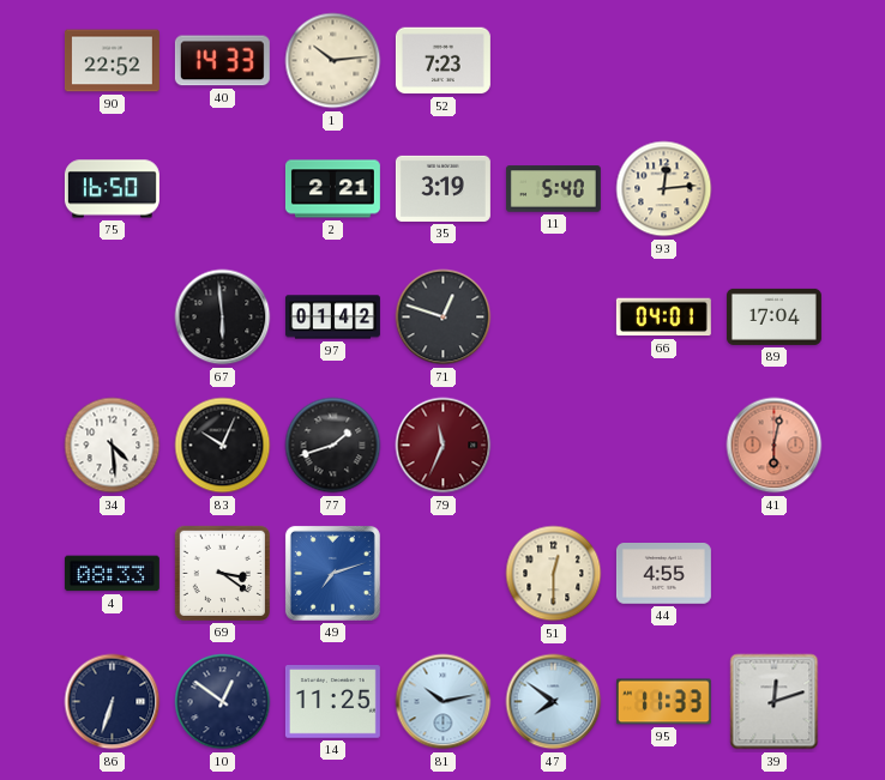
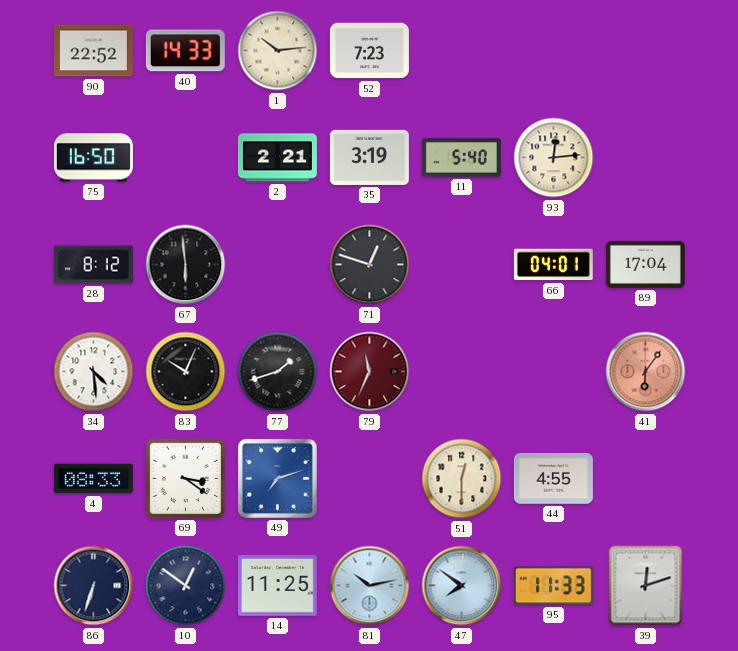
28: none -> 8:12 (93, 265)
97: 01:42 -> none (332, 318)
41: 6:02 -> 6:06 (646, 372)
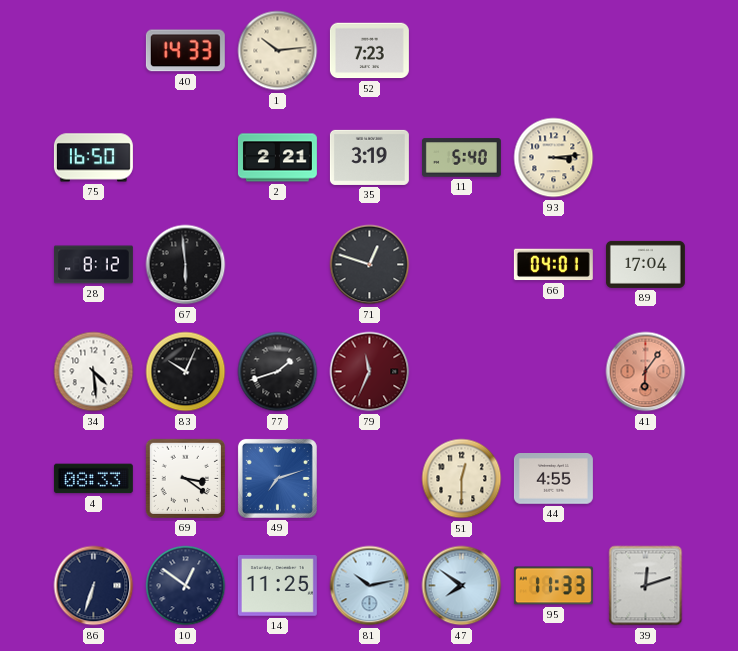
90: 22:52 -> none (93, 51)
93: 12:14 -> 3:14 (554, 158)
